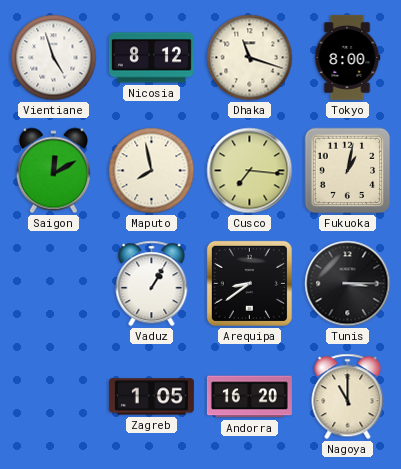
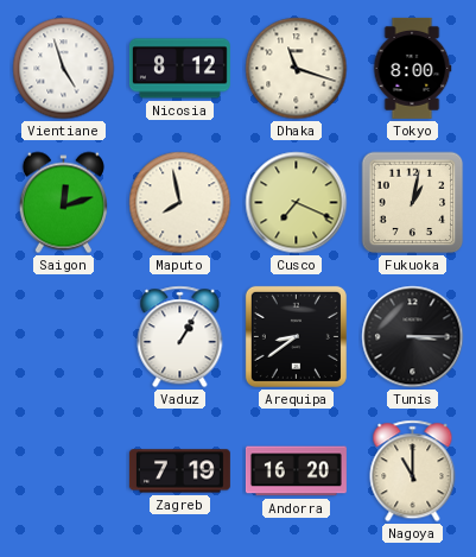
Saigon: 12:10 -> 12:12 (63, 203)
Cusco: 7:16 -> 7:19 (297, 203)
Zagreb: 1:05 -> 7:19 (179, 471)
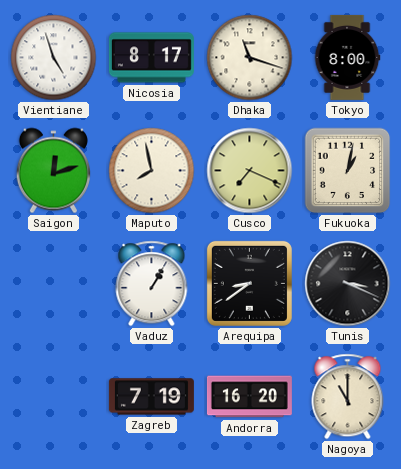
Nicosia: 8:12 -> 8:17 (151, 58)
Tunis: 3:15 -> 3:19 (348, 284)
